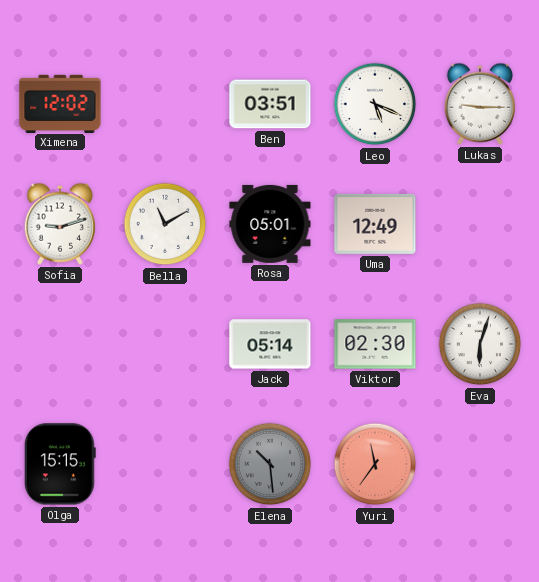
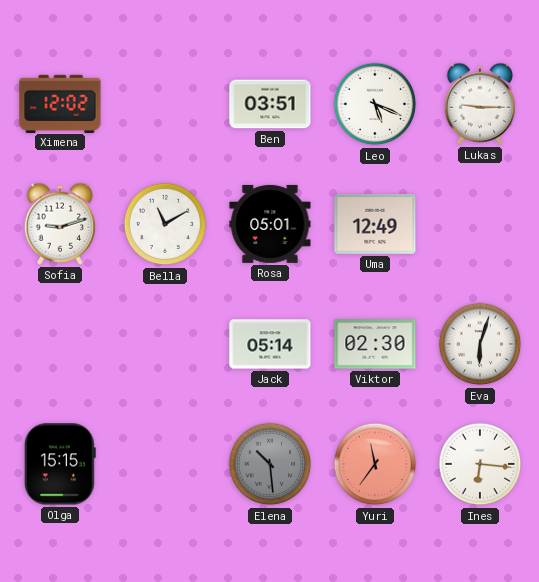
Ines: none -> 6:16 (480, 464)
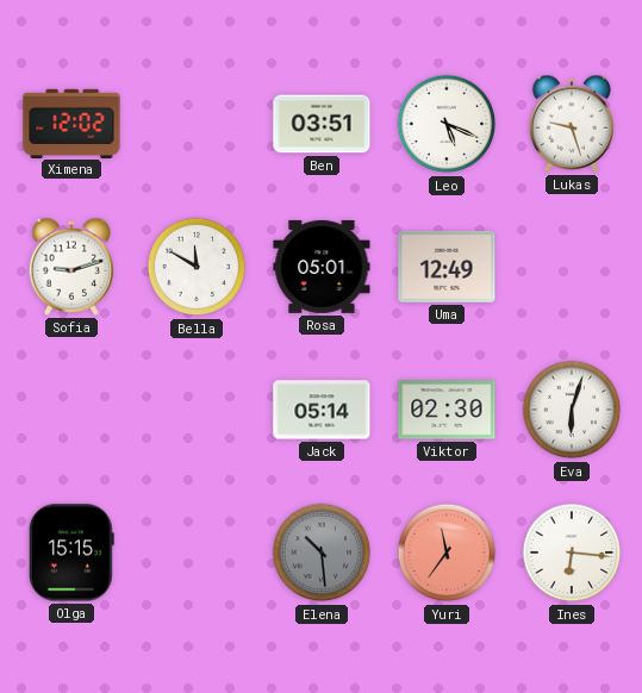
Lukas: 9:15 -> 9:27 (572, 124)
Bella: 11:10 -> 11:50 (197, 267)
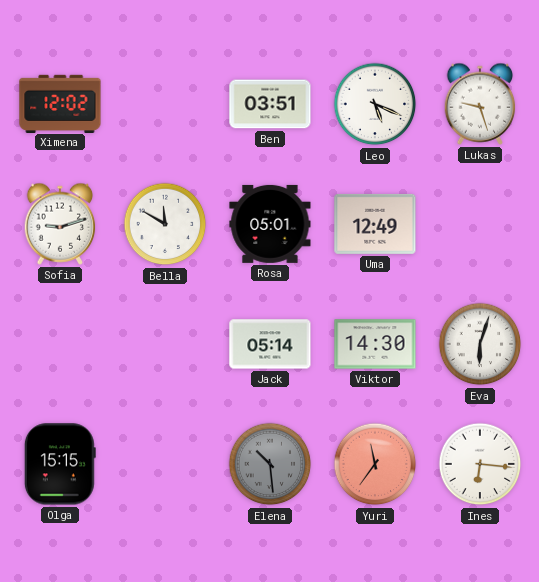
Viktor: 02:30 -> 14:30 (375, 344)
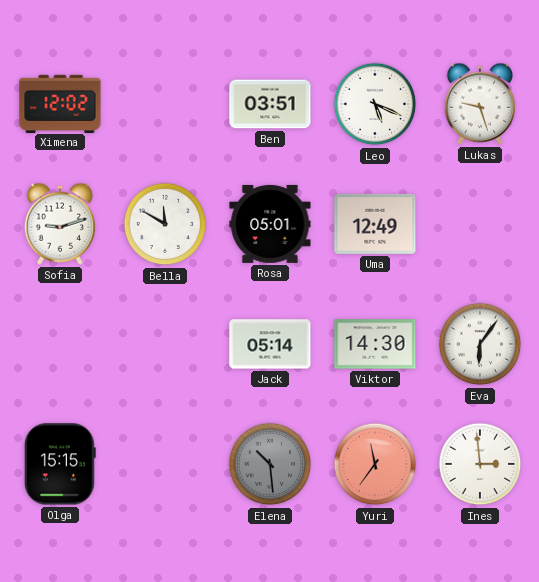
Eva: 6:03 -> 6:06 (480, 344)
Ines: 6:16 -> 2:59 (480, 464)
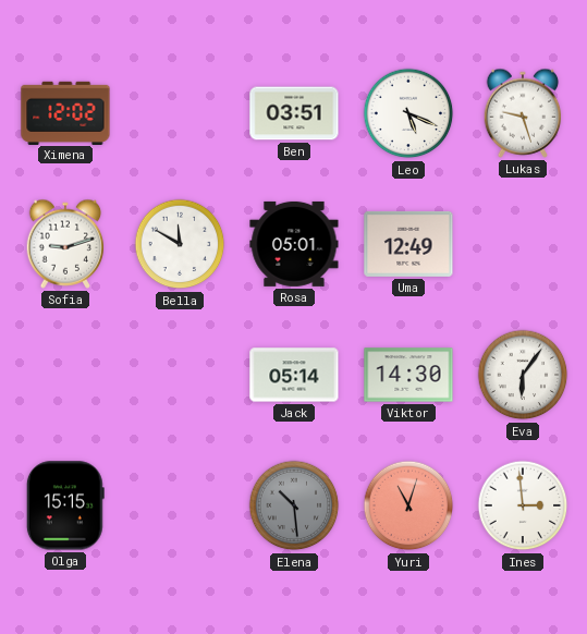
Yuri: 11:36 -> 11:03 (408, 505)
